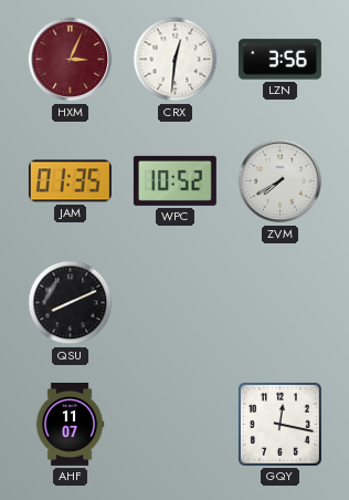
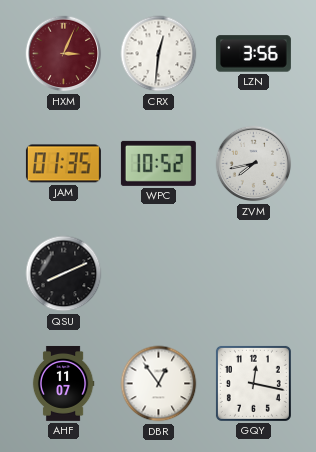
ZVM: 7:40 -> 7:43 (254, 164)
DBR: none -> 12:54 (159, 384)
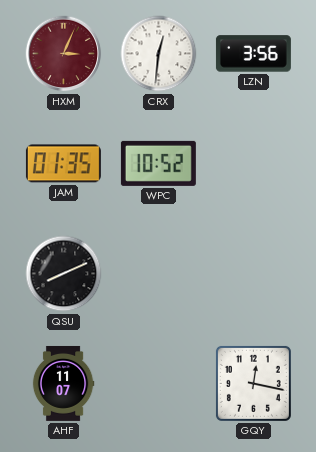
ZVM: 7:43 -> none (254, 164)
DBR: 12:54 -> none (159, 384)
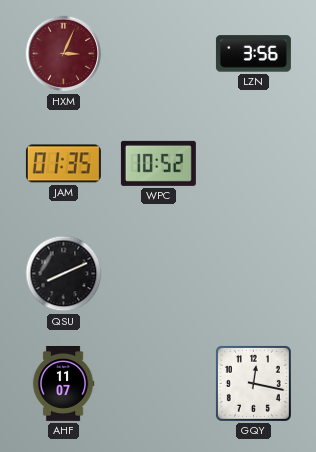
CRX: 12:31 -> none (159, 54)
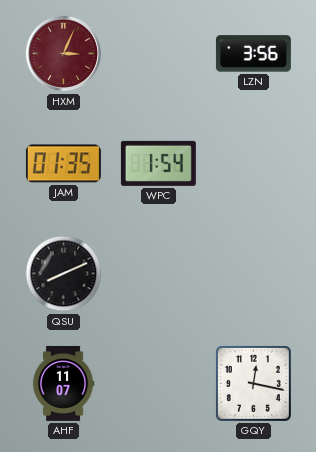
WPC: 10:52 -> 1:54 (158, 163)
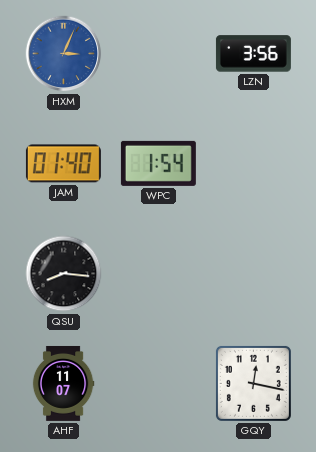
HXM dial: burgundy -> blue (64, 54)
JAM: 01:35 -> 01:40 (63, 164)
QSU: 8:11 -> 8:16 (64, 274)
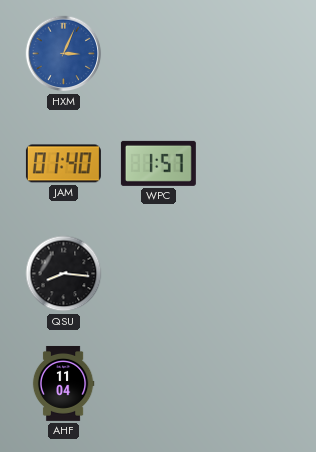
LZN: 3:56 -> none (253, 54)
WPC: 1:54 -> 1:57 (158, 163)
AHF: 11:07 -> 11:04 (63, 383)
GQY: 12:17 -> none (253, 383)
